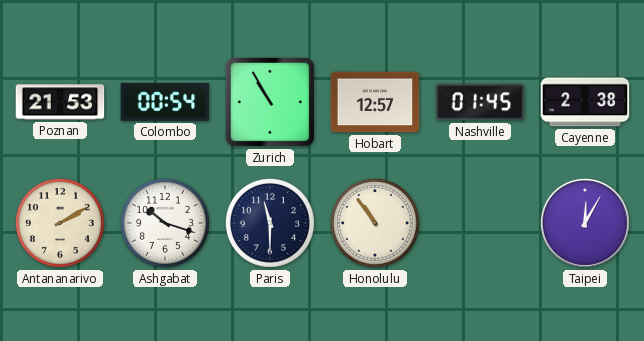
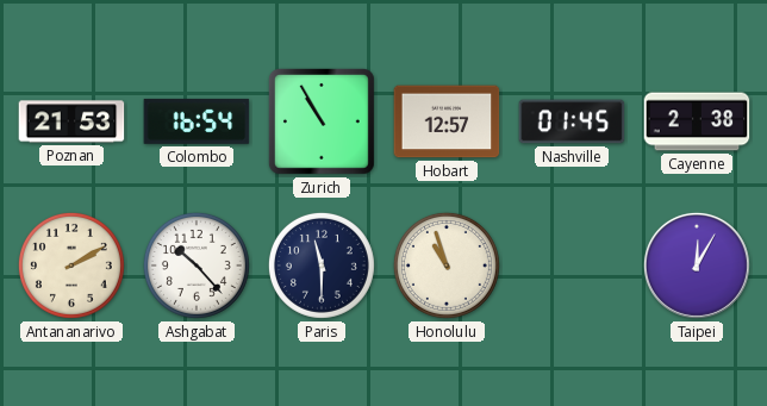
Colombo: 00:54 -> 16:54 (197, 121)
Ashgabat: 10:18 -> 10:23 (197, 266)
Honolulu: 10:54 -> 10:57 (447, 266)
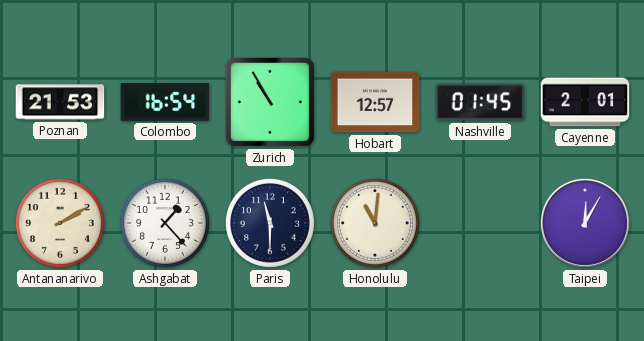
Cayenne: 2:38 -> 2:01 (585, 102)
Ashgabat: 10:23 -> 1:23 (165, 223)
Honolulu: 10:57 -> 11:01 (375, 223)
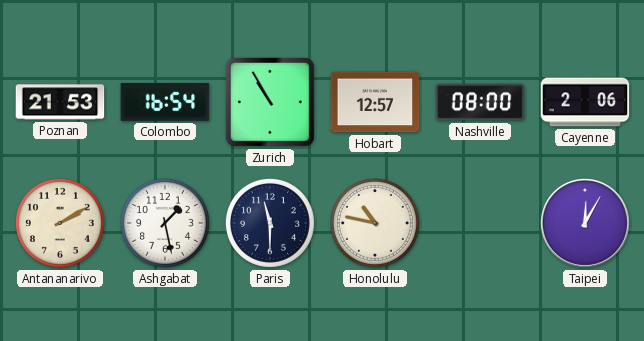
Nashville: 01:45 -> 08:00 (480, 102)
Cayenne: 2:01 -> 2:06 (585, 102)
Ashgabat: 1:23 -> 1:28 (165, 223)
Honolulu: 11:01 -> 10:47 (375, 223)
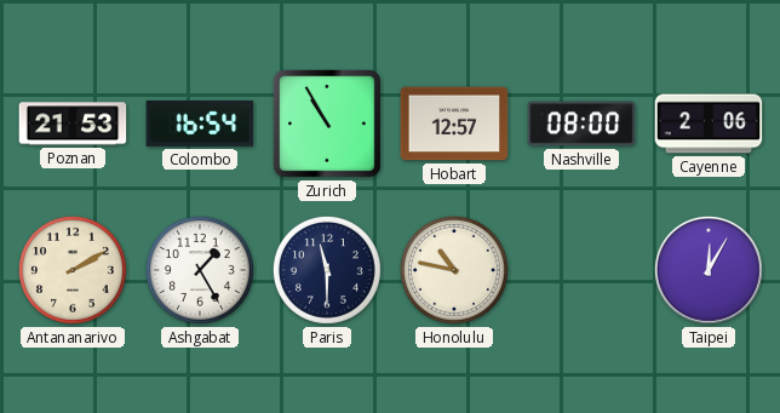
Ashgabat: 1:28 -> 1:25 (200, 270)
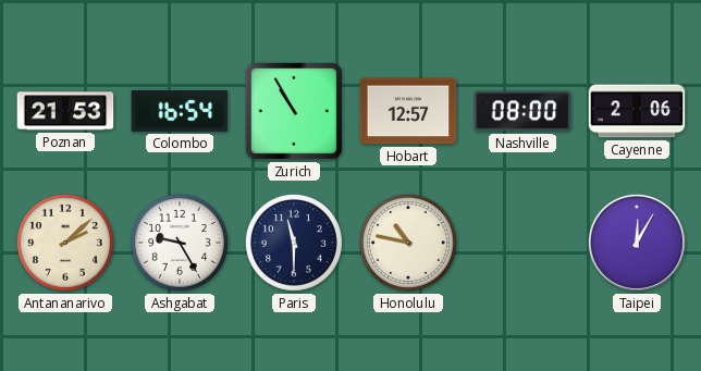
Antananarivo: 2:10 -> 2:08 (65, 243)
Ashgabat: 1:25 -> 9:25 (180, 243)
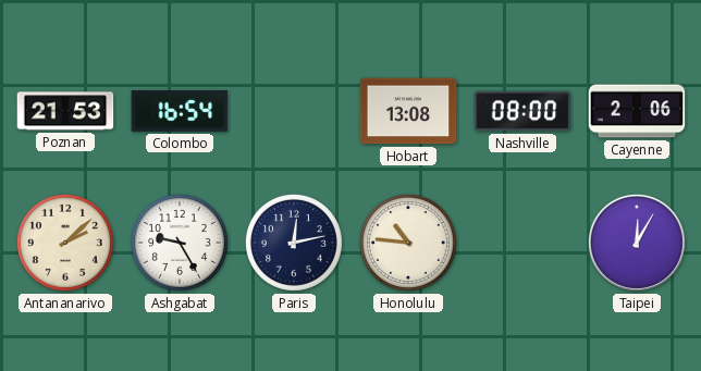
Zurich: 10:55 -> none (294, 111)
Hobart: 12:57 -> 13:08 (408, 111)
Paris: 11:30 -> 12:13 (294, 243)
Honolulu: 10:47 -> 10:46 (408, 243)
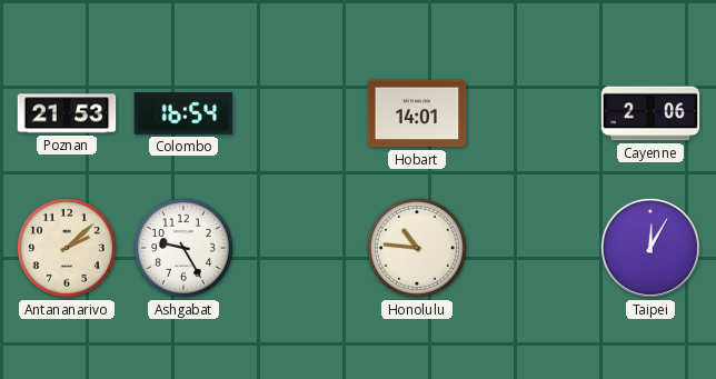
Hobart: 13:08 -> 14:01 (417, 113)
Nashville: 08:00 -> none (522, 111)
Paris: 12:13 -> none (294, 243)
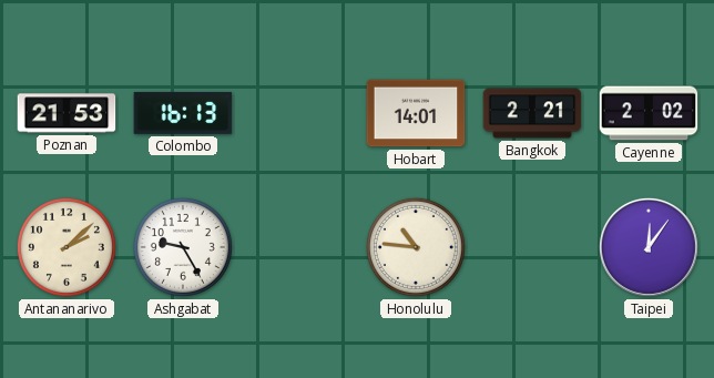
Colombo: 16:54 -> 16:13 (183, 113)
Bangkok: none -> 2:21 (532, 113)
Cayenne: 2:06 -> 2:02 (649, 113)
Taipei: 12:05 -> 12:06 (649, 247)
